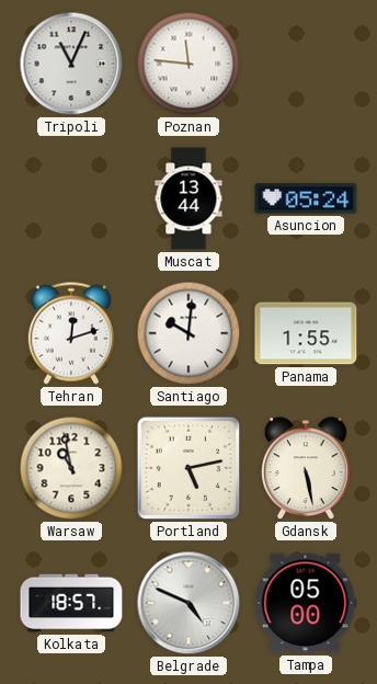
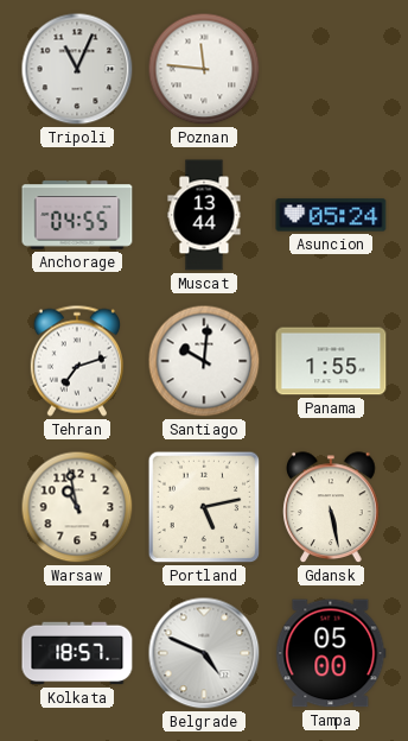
Anchorage: none -> 04:55 (77, 215)
Tehran: 12:12 -> 7:12 (77, 361)
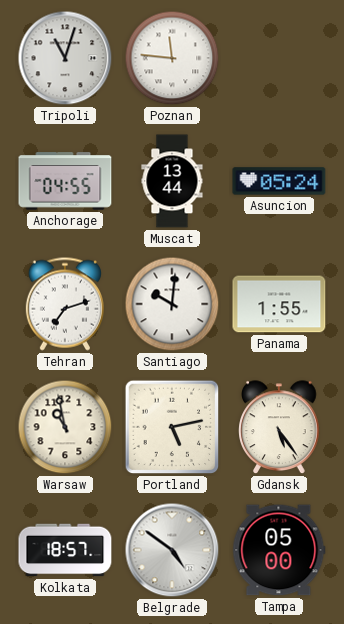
Tripoli: 11:04 -> 11:03 (65, 58)
Gdansk: 5:28 -> 5:24 (279, 428)
Belgrade: 4:49 -> 4:51 (172, 550)
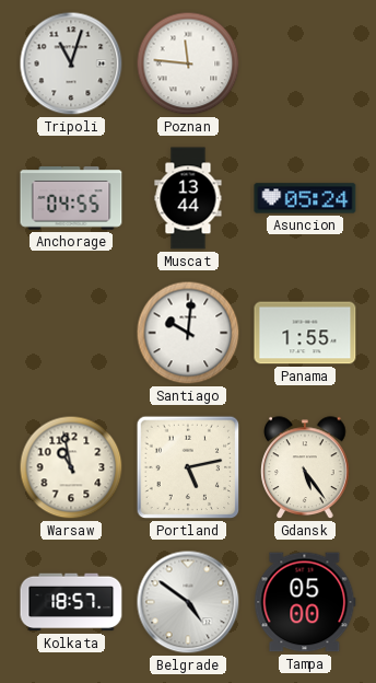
Tehran: 7:12 -> none (65, 304)
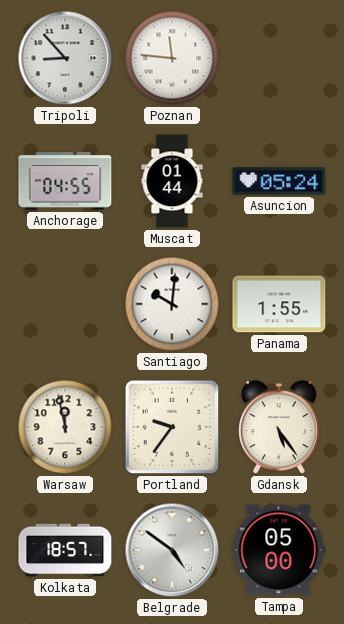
Tripoli: 11:03 -> 8:53 (65, 58)
Muscat: 13:44 -> 01:44 (172, 181)
Warsaw: 10:58 -> 11:58 (65, 427)
Portland: 5:13 -> 9:36 (172, 427)
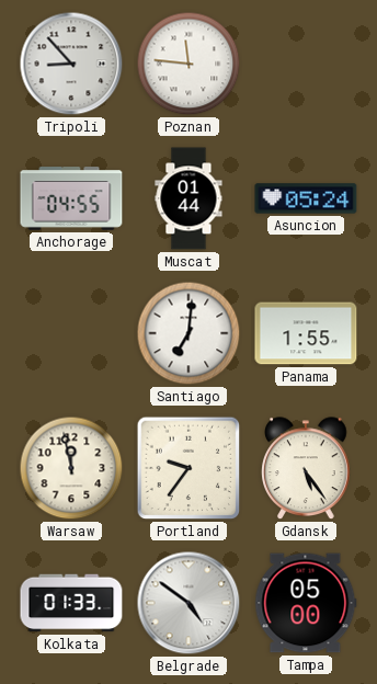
Santiago: 10:01 -> 7:01 (188, 333)
Kolkata: 18:57 -> 01:33 (71, 603)
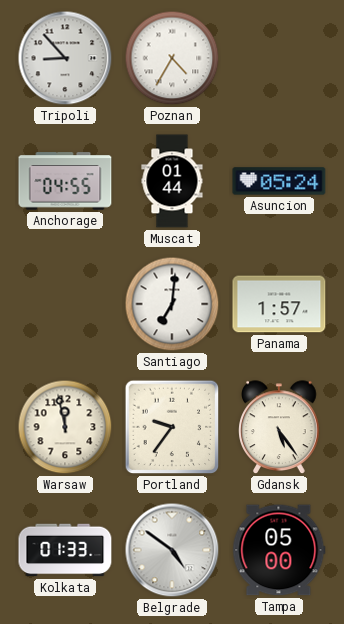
Poznan: 11:46 -> 4:35 (172, 58)
Panama: 1:55 -> 1:57 (279, 304)
